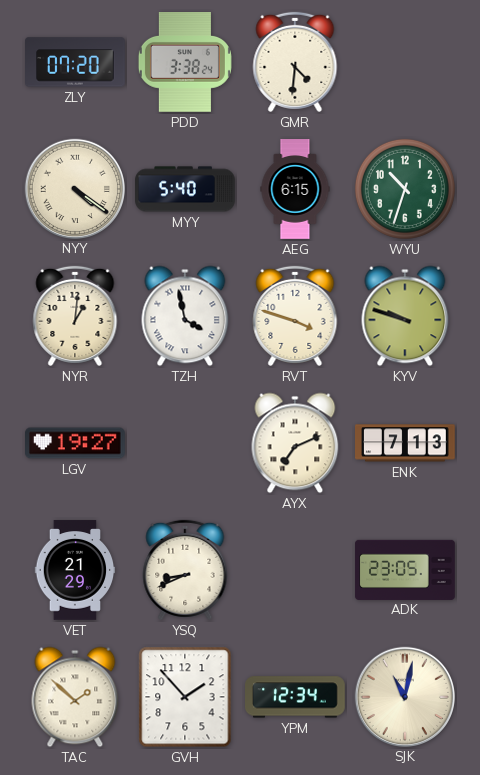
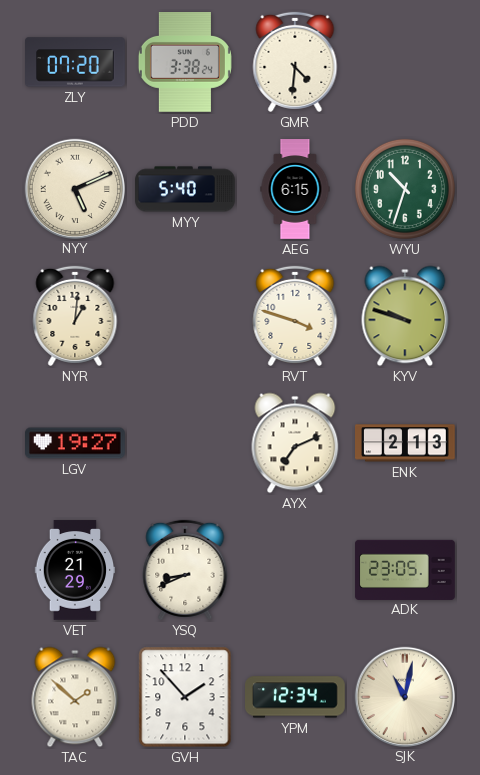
NYY: 4:21 -> 5:11 (74, 188)
TZH: 3:58 -> none (185, 316)
ENK: 7:13 -> 2:13 (406, 443)
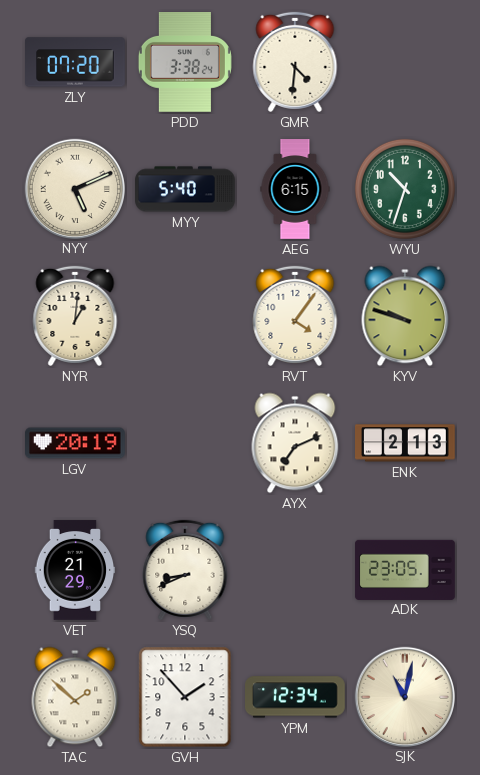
RVT: 3:48 -> 4:06 (295, 316)
LGV: 19:27 -> 20:19 (76, 443)
